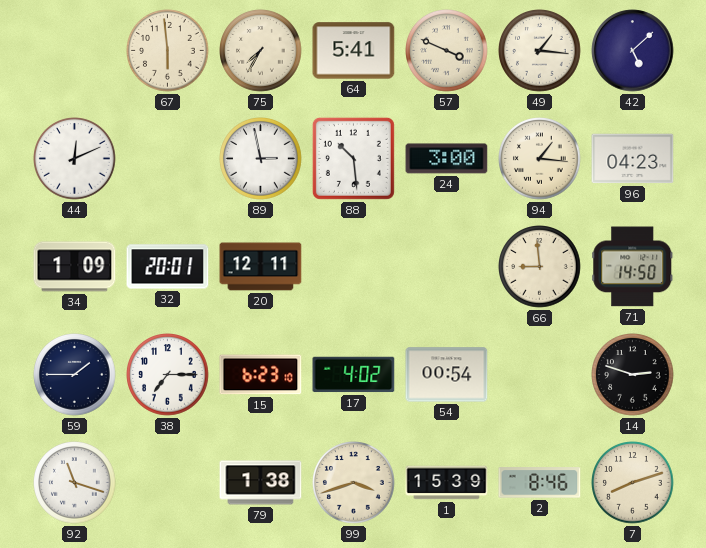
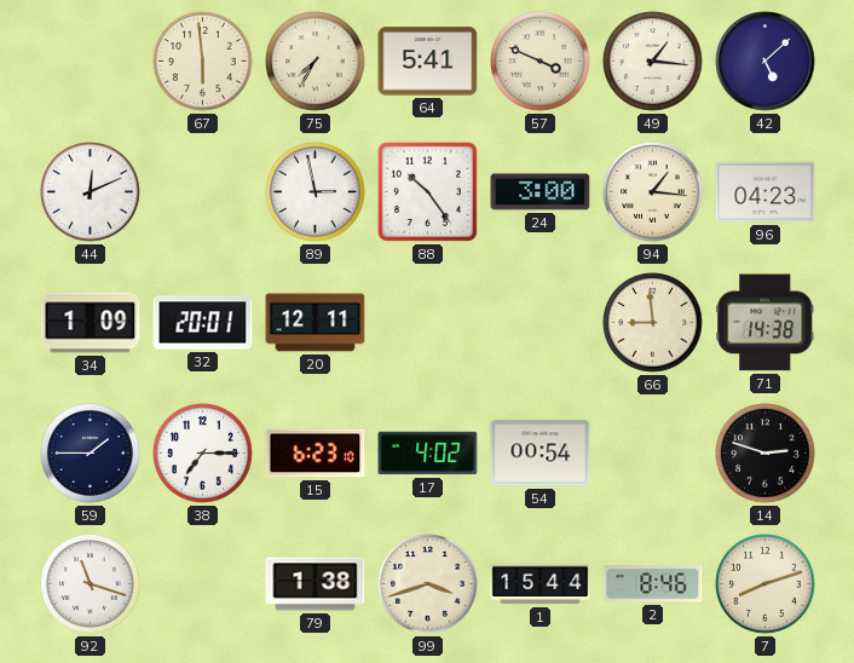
88: 10:29 -> 10:24 (427, 191)
71: 14:50 -> 14:38 (766, 323)
1: 15:39 -> 15:44 (541, 584)
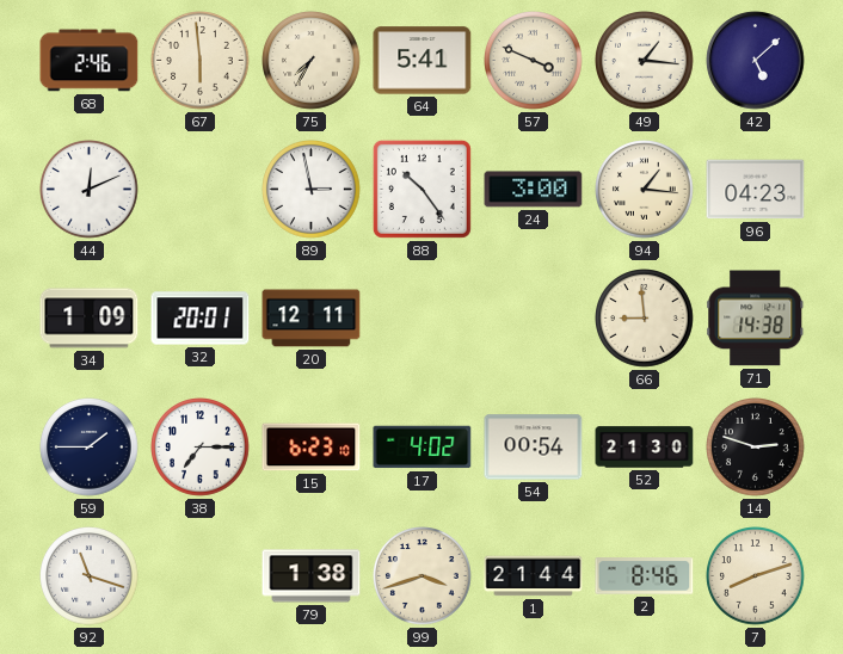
68: none -> 2:46 (90, 61)
52: none -> 21:30 (645, 448)
1: 15:44 -> 21:44 (534, 576)
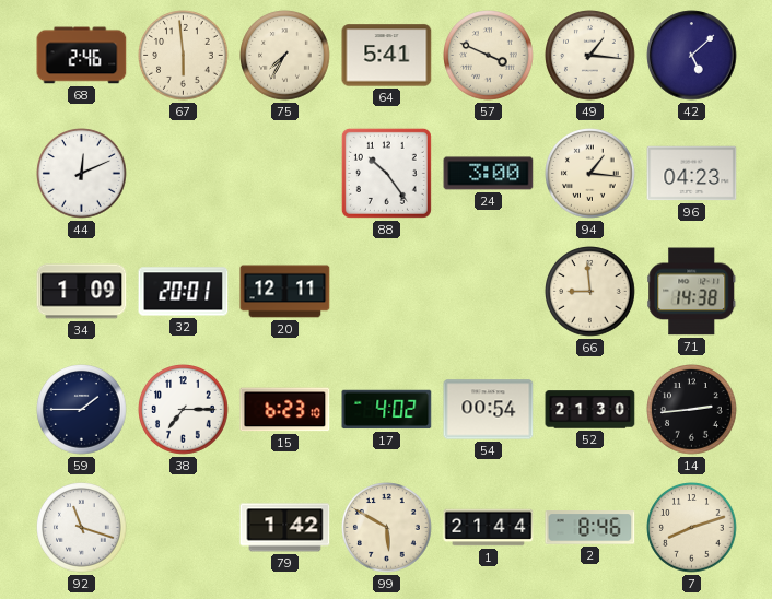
89: 2:58 -> none (312, 190)
14: 2:48 -> 2:44 (692, 410)
79: 1:38 -> 1:42 (285, 528)
99: 3:42 -> 5:50 (387, 528)
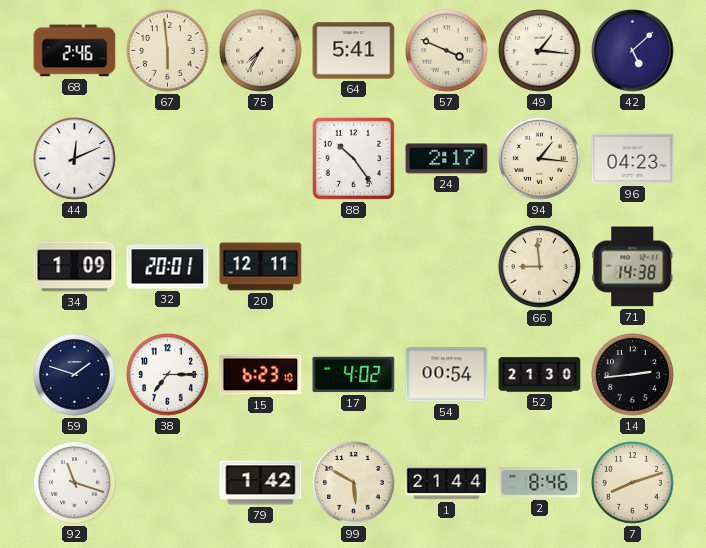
24: 3:00 -> 2:17 (447, 159)
59: 1:45 -> 1:48 (75, 375)
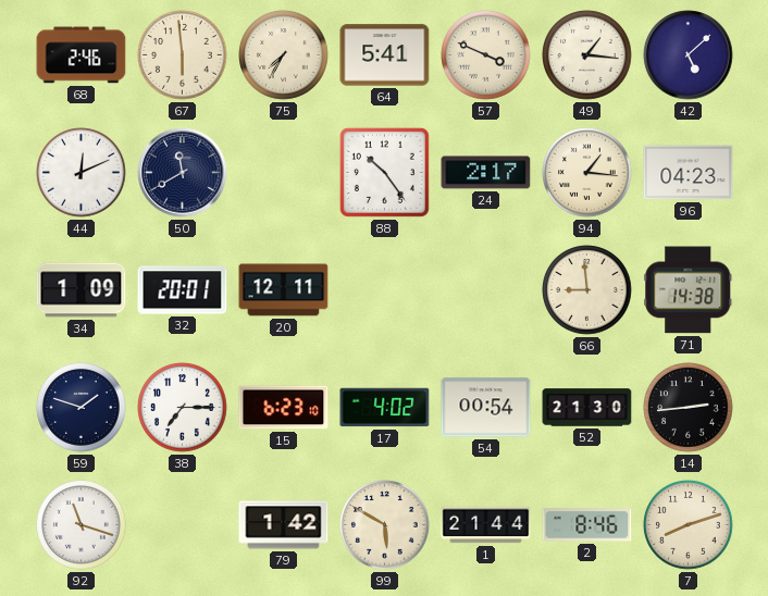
50: none -> 11:40 (183, 173)
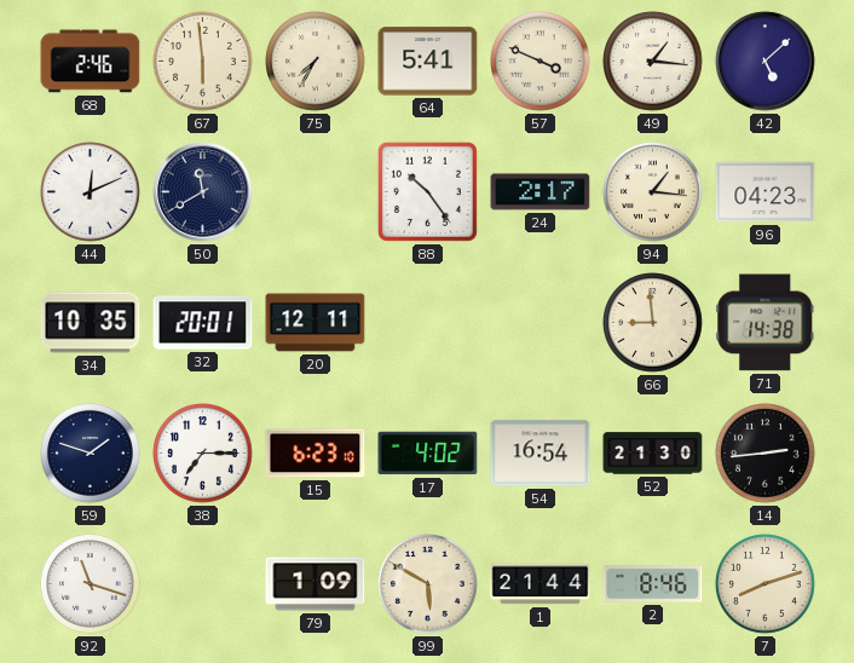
34: 1:09 -> 10:35 (91, 323)
54: 00:54 -> 16:54 (541, 454)
79: 1:42 -> 1:09 (316, 584)
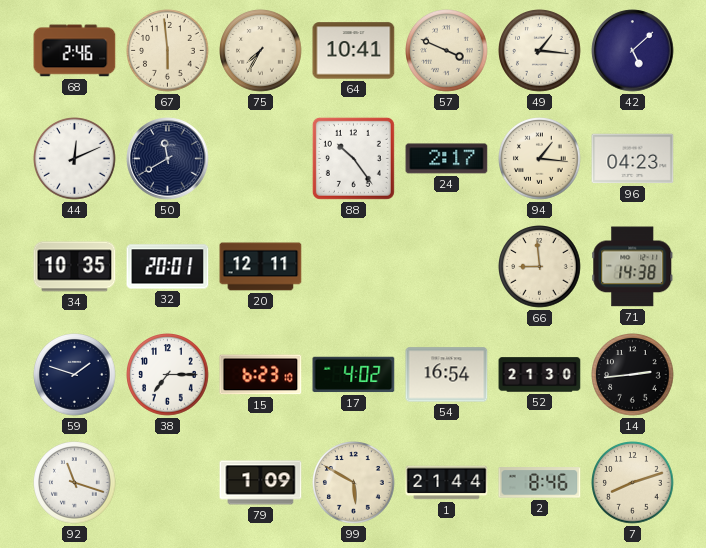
64: 5:41 -> 10:41 (354, 51)
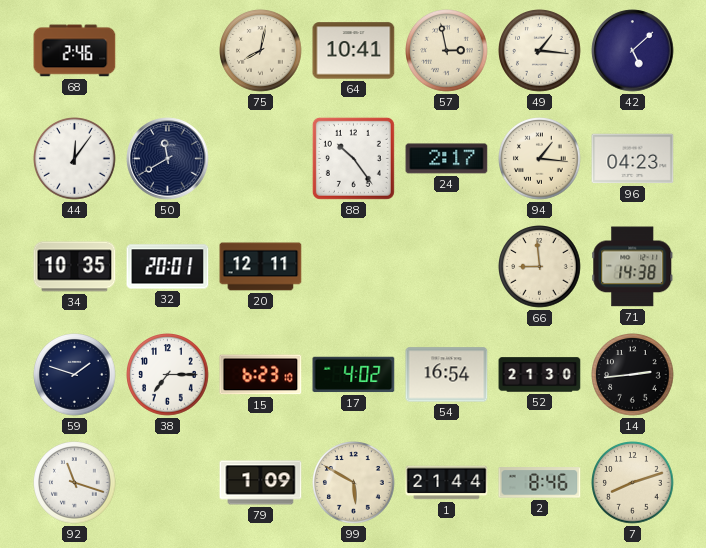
67: 5:59 -> none (168, 51)
75: 7:35 -> 8:02 (261, 51)
57: 3:49 -> 2:58 (447, 51)
44: 12:11 -> 12:06 (75, 159)
